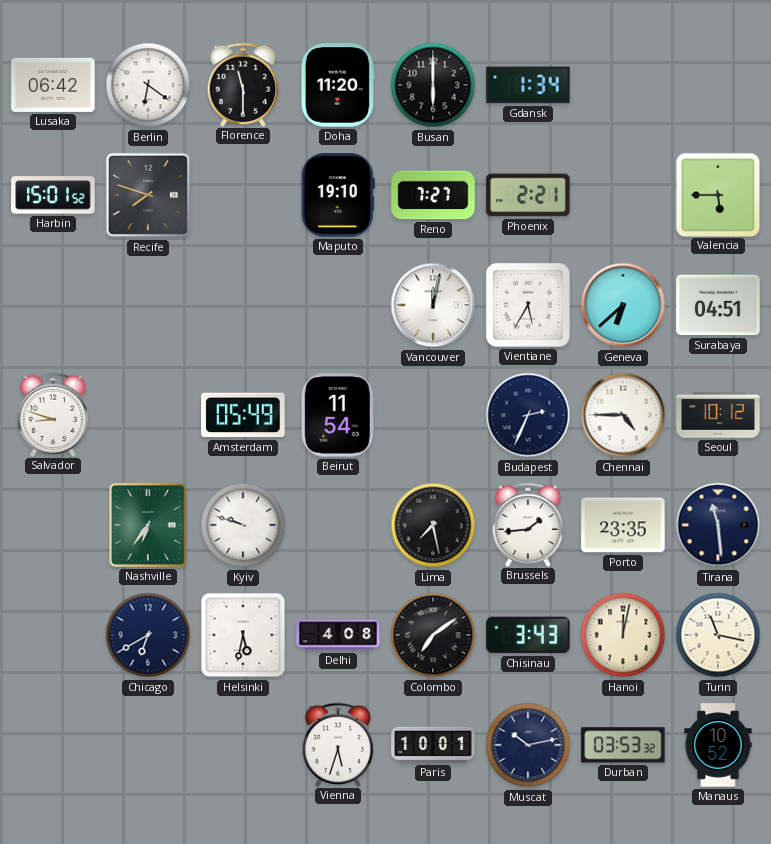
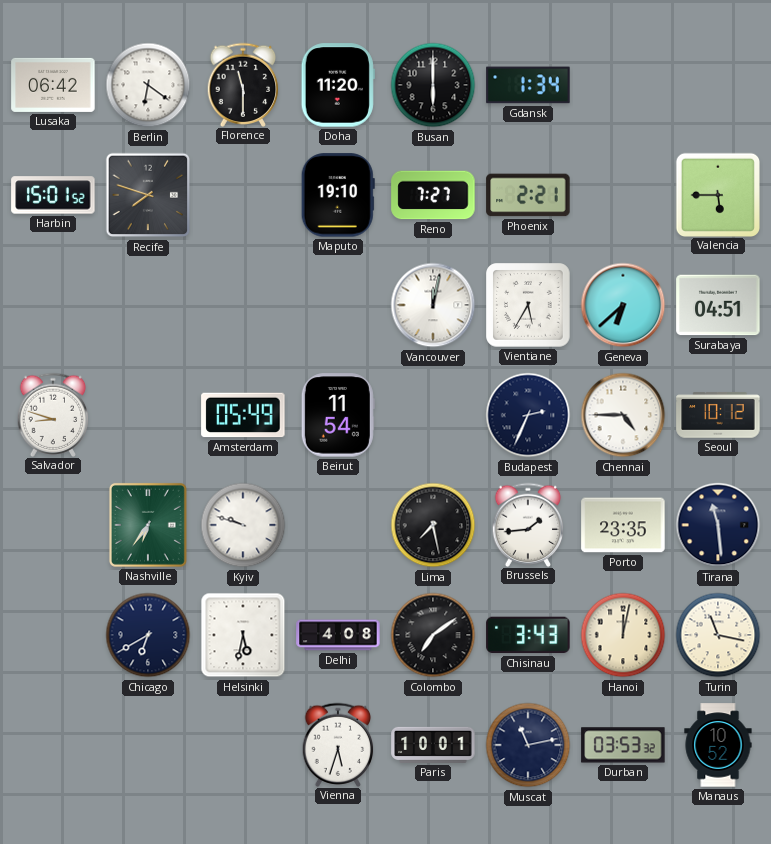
Muscat: 10:13 -> 11:13 (528, 745)
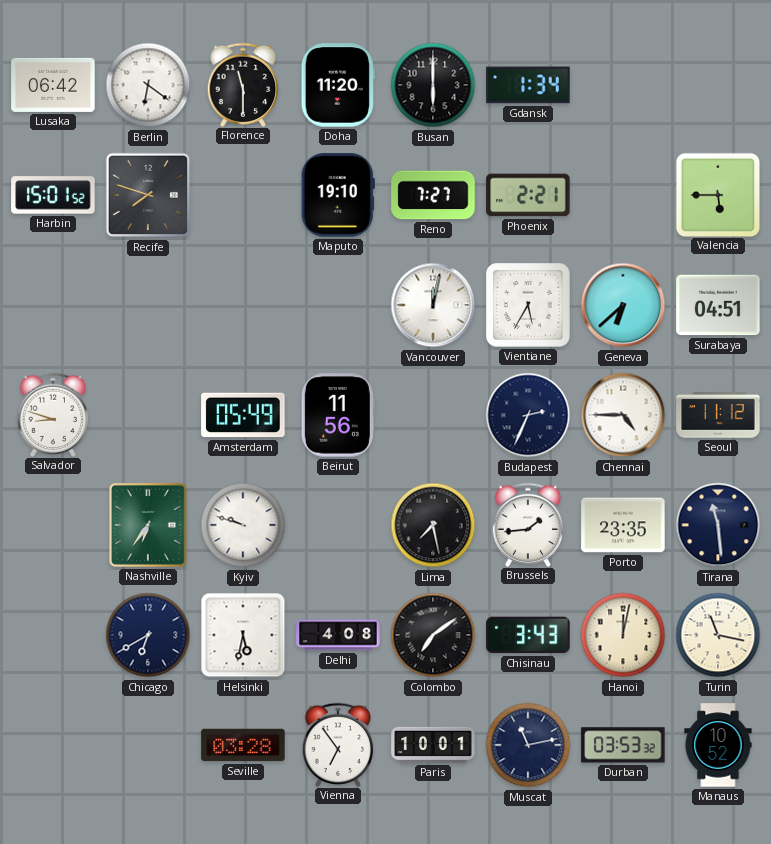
Beirut: 11:54 -> 11:56 (338, 415)
Seoul: 10:12 -> 11:12 (718, 415)
Seville: none -> 03:28 (243, 745)
Vienna: 5:33 -> 6:54 (338, 744)
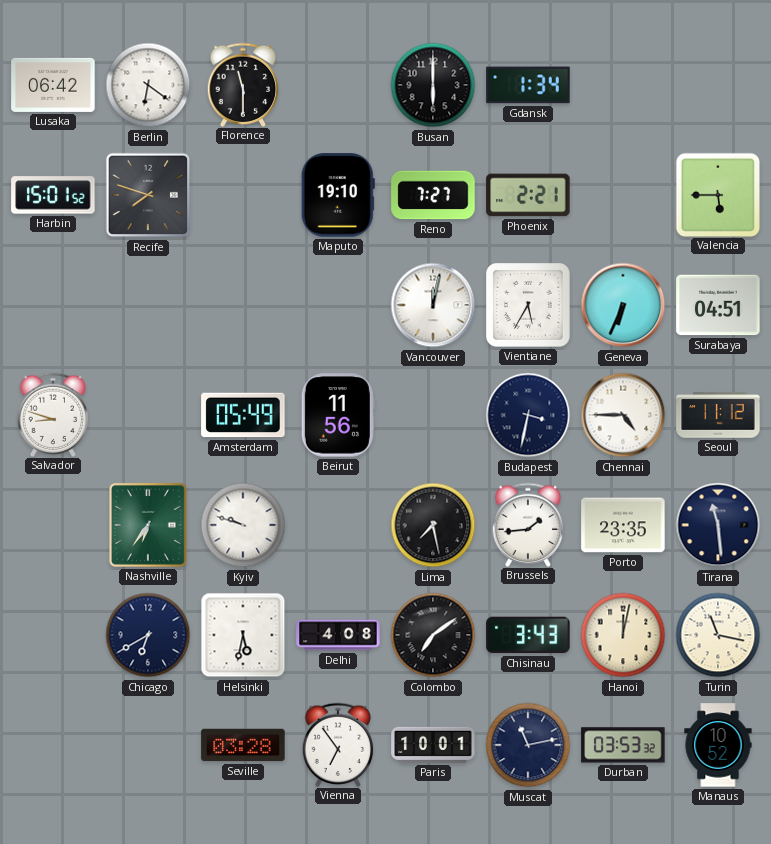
Doha: 11:20 -> none (338, 85)
Geneva: 6:38 -> 6:34 (623, 305)
Budapest: 2:34 -> 3:32 (528, 415)
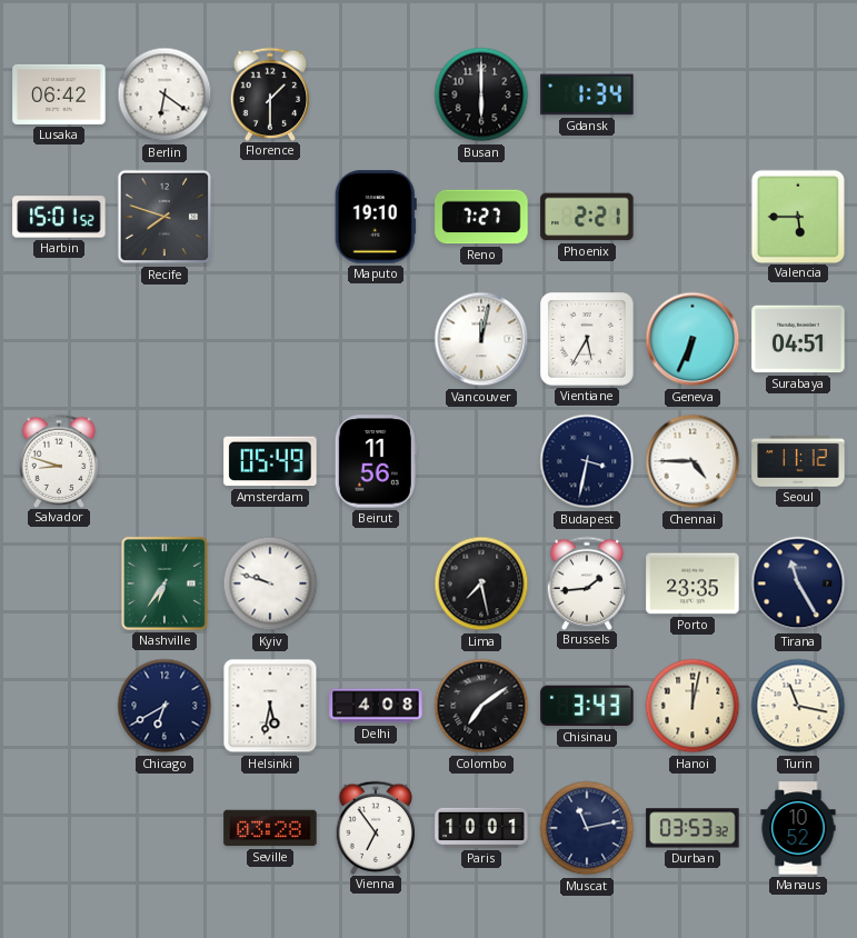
Florence: 11:30 -> 1:30 (270, 93)
Tirana: 11:29 -> 11:25 (798, 583)
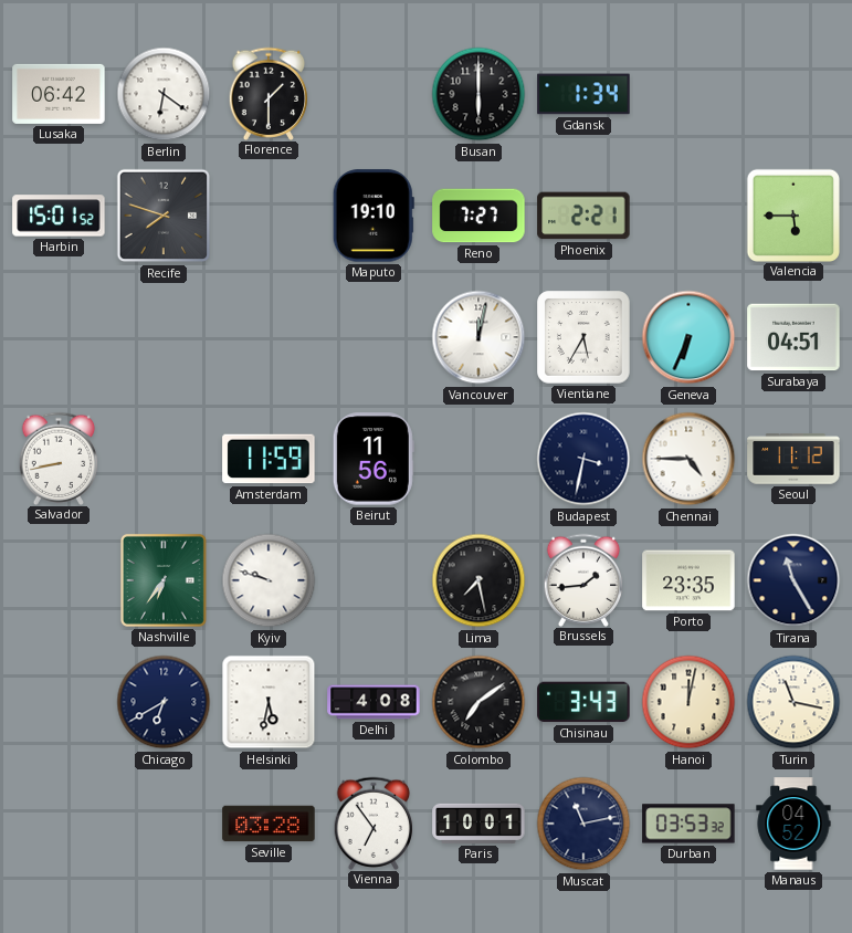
Salvador: 8:48 -> 8:43 (59, 458)
Amsterdam: 05:49 -> 11:59 (269, 459)
Manaus: 10:52 -> 04:52 (793, 824)
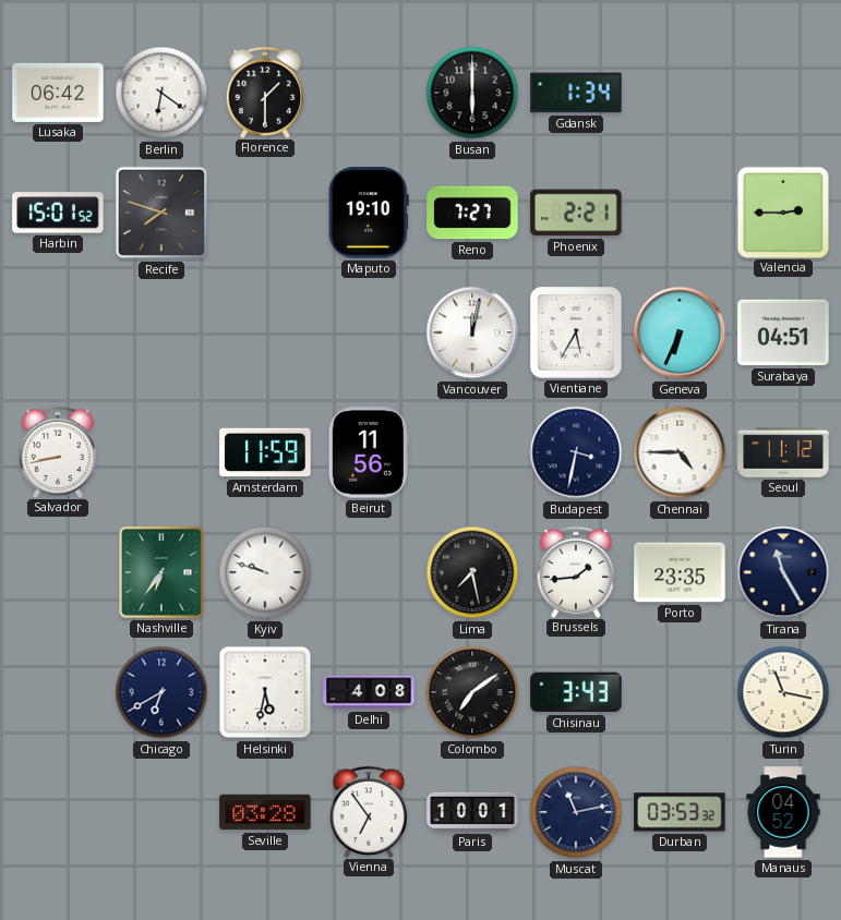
Valencia: 5:45 -> 2:45 (782, 211)
Hanoi: 12:02 -> none (688, 702)
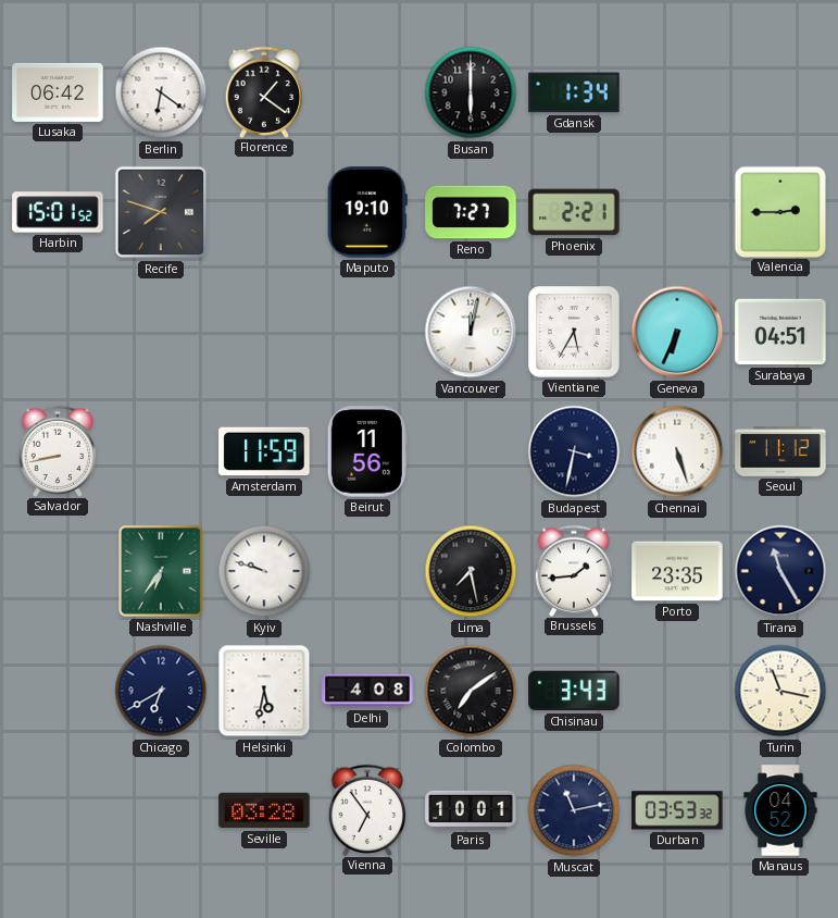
Florence: 1:30 -> 1:21 (264, 91)
Chennai: 4:45 -> 5:27 (677, 451)
